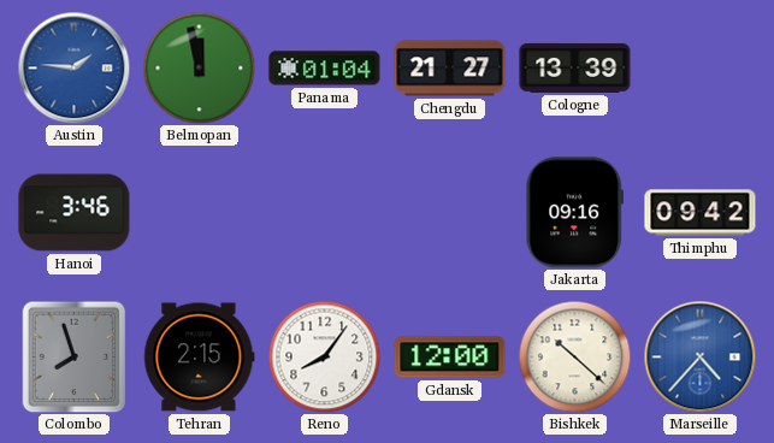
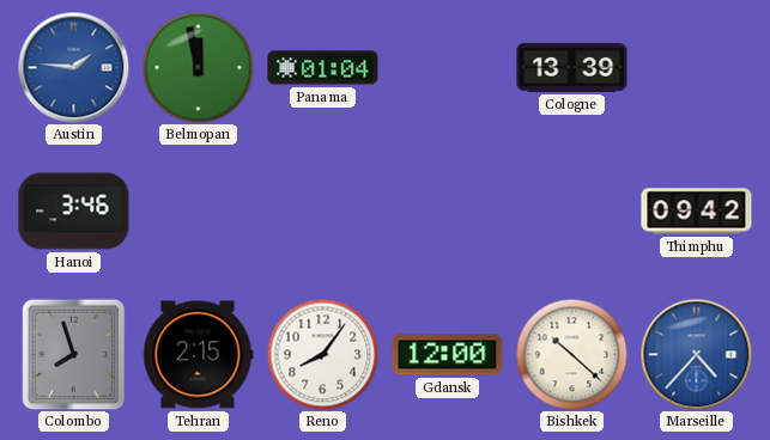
Chengdu: 21:27 -> none (450, 69)
Jakarta: 09:16 -> none (574, 213)
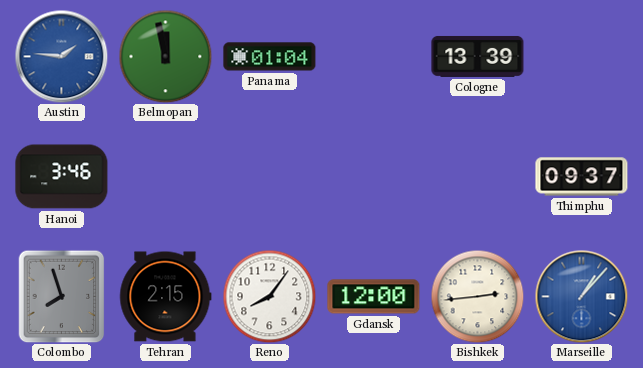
Thimphu: 09:42 -> 09:37 (582, 177)
Bishkek: 10:22 -> 2:44 (477, 296)
Marseille: 4:37 -> 1:07 (581, 296)
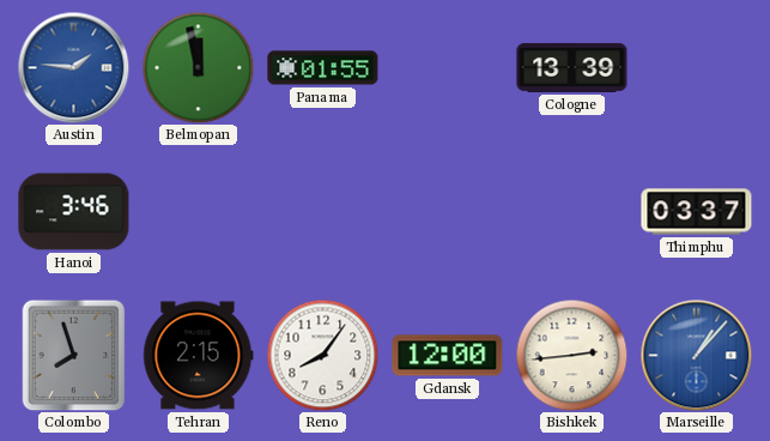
Panama: 01:04 -> 01:55 (323, 68)
Thimphu: 09:37 -> 03:37 (697, 212)
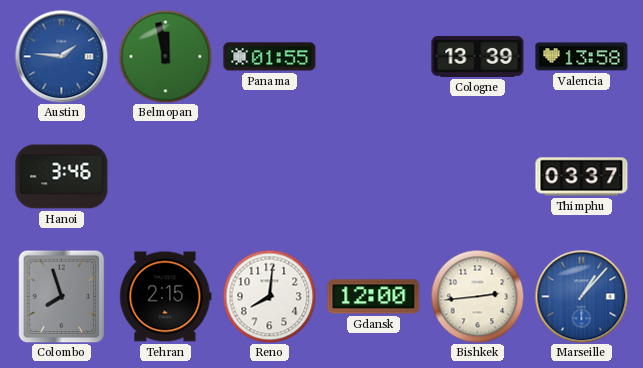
Valencia: none -> 13:58 (582, 57)
Reno: 8:06 -> 8:01 (269, 296)
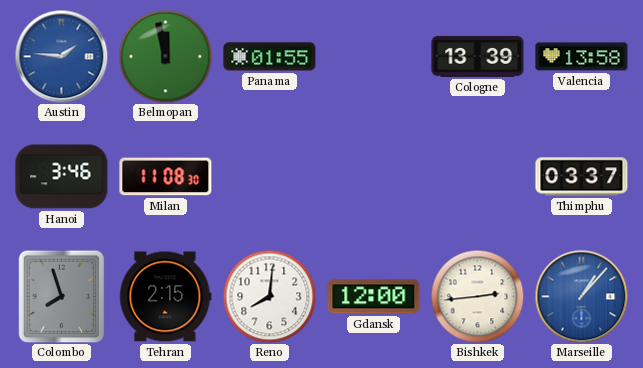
Milan: none -> 11:08 (166, 177)
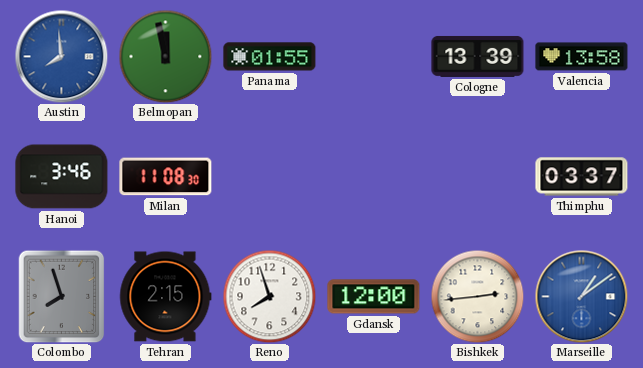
Austin: 1:46 -> 7:59 (61, 56)
Reno: 8:01 -> 7:57 (269, 296)
Marseille: 1:07 -> 1:09 (581, 296)
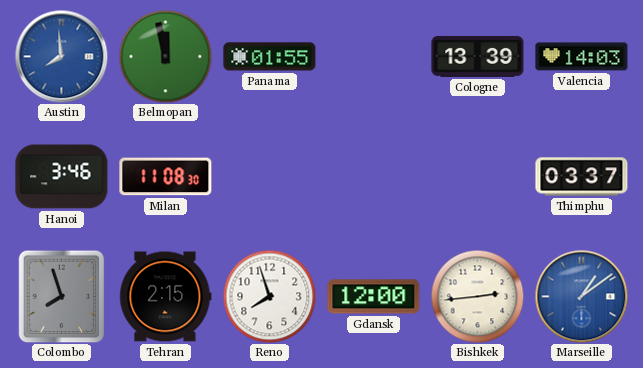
Valencia: 13:58 -> 14:03 (582, 57)
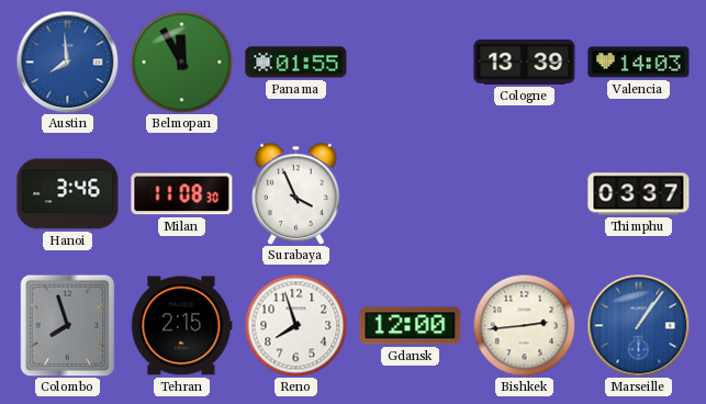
Belmopan: 11:58 -> 11:55 (181, 61)
Surabaya: none -> 3:56 (296, 193)
Marseille: 1:09 -> 1:06 (638, 325)
